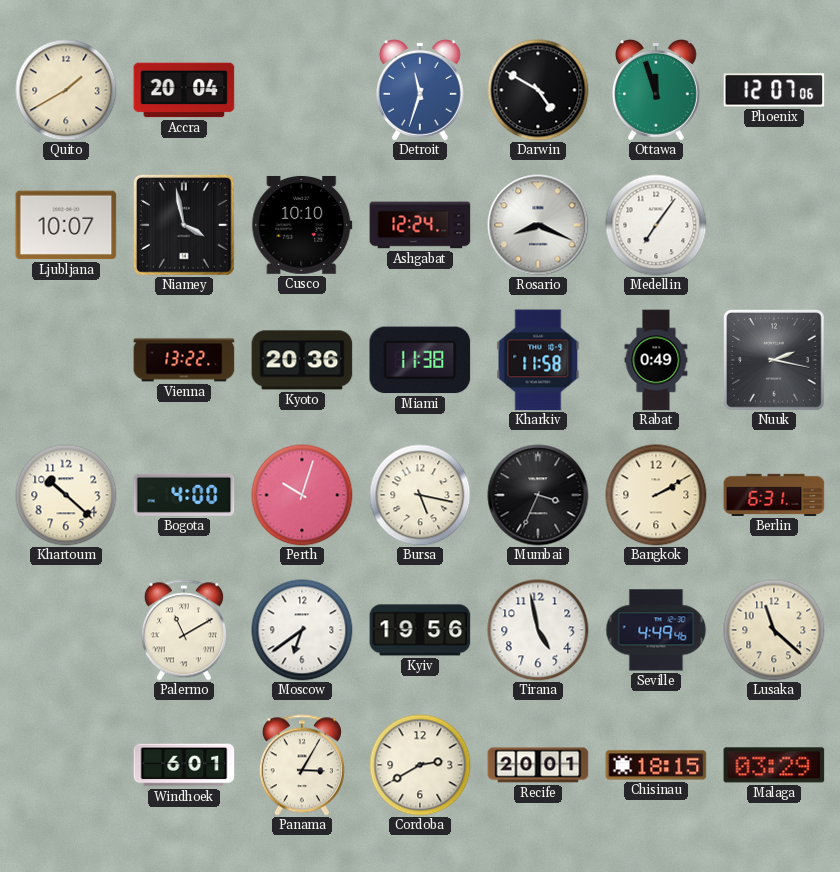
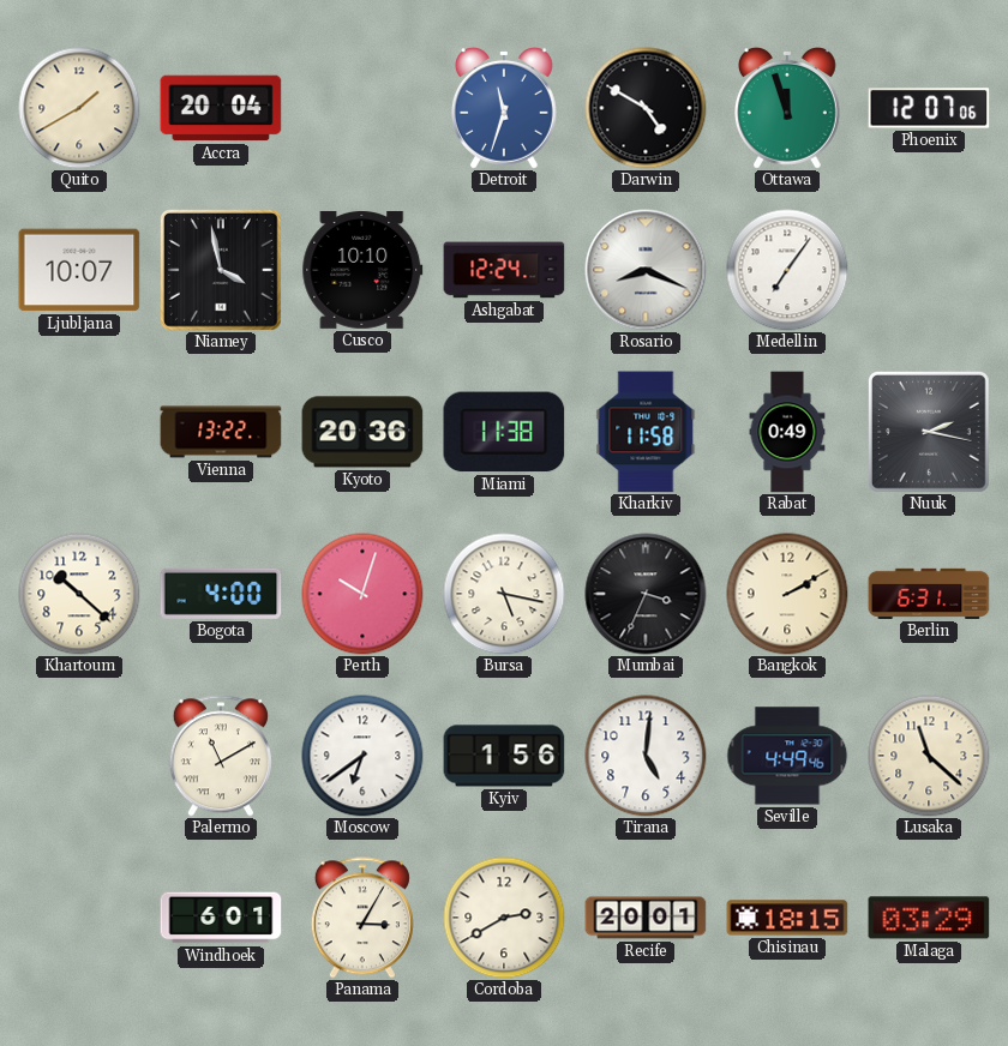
Kyiv: 19:56 -> 1:56 (504, 756)
Tirana: 4:58 -> 5:01 (646, 756)
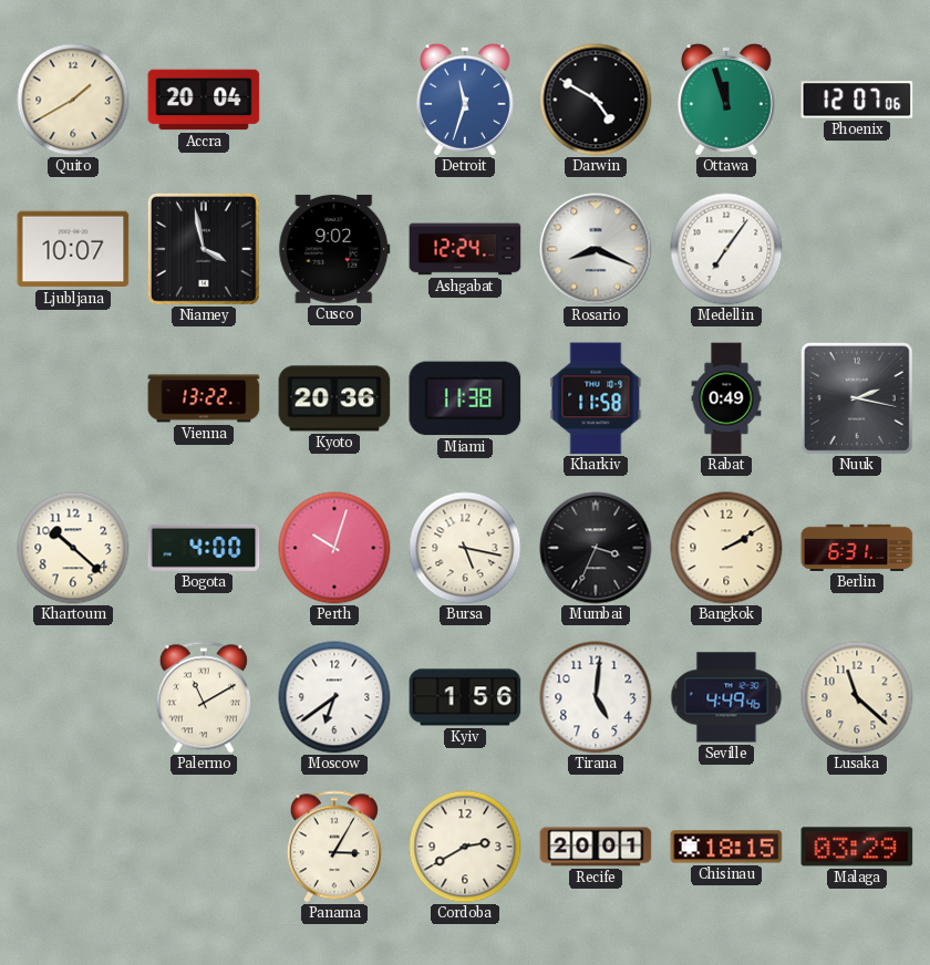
Cusco: 10:10 -> 9:02 (334, 249)
Windhoek: 6:01 -> none (221, 918)
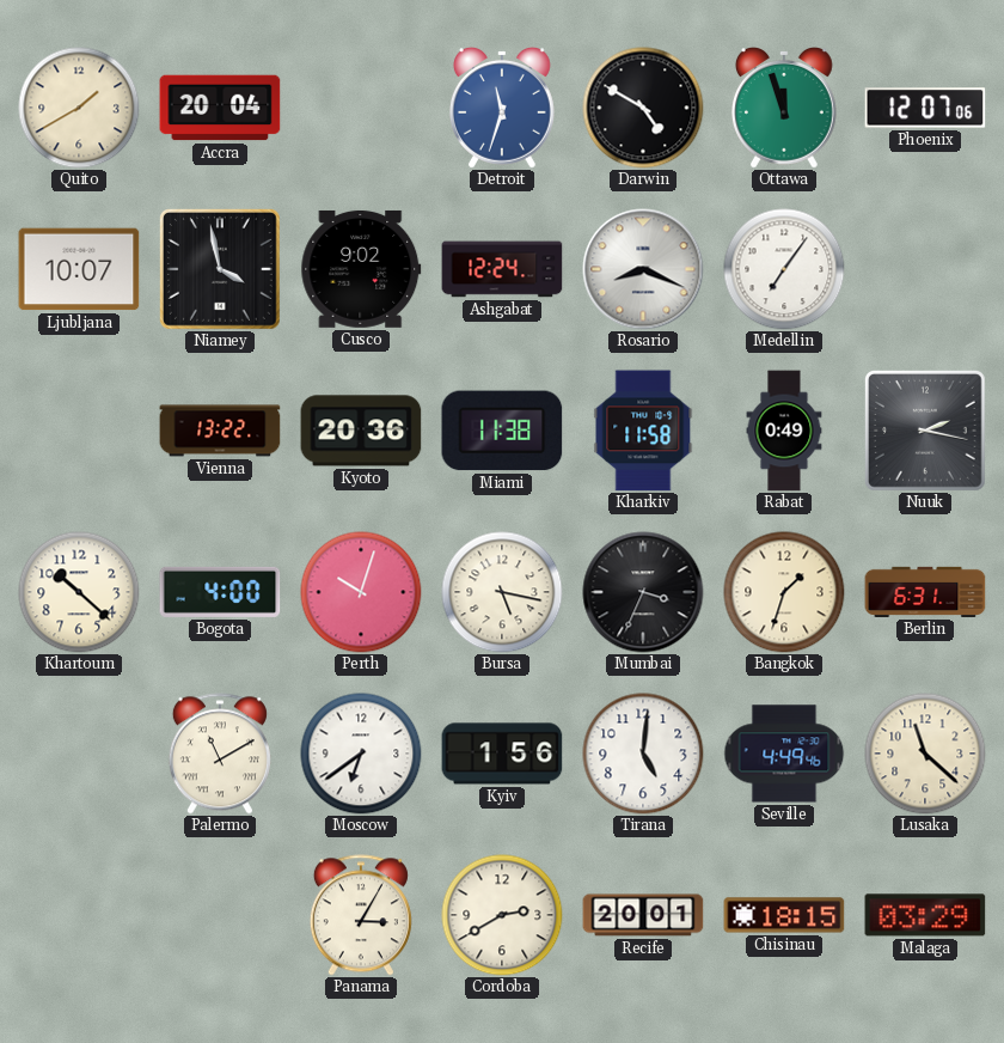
Bangkok: 2:10 -> 1:33 (784, 592)
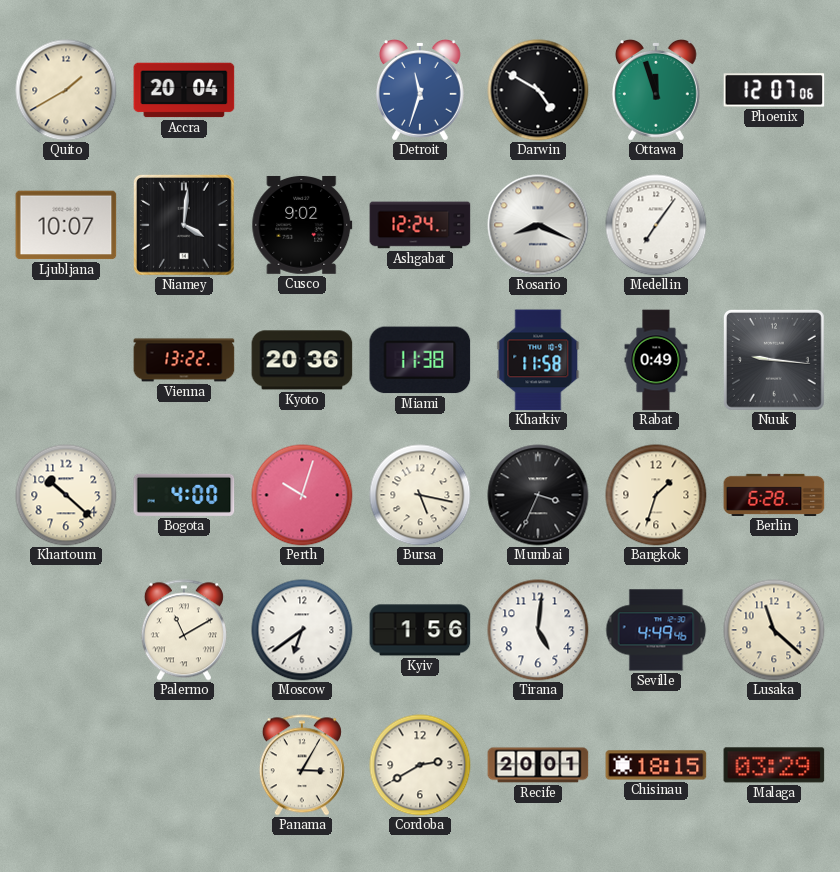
Niamey: 3:58 -> 4:01 (184, 225)
Nuuk: 2:17 -> 9:16 (774, 360)
Berlin: 6:31 -> 6:28 (774, 495)
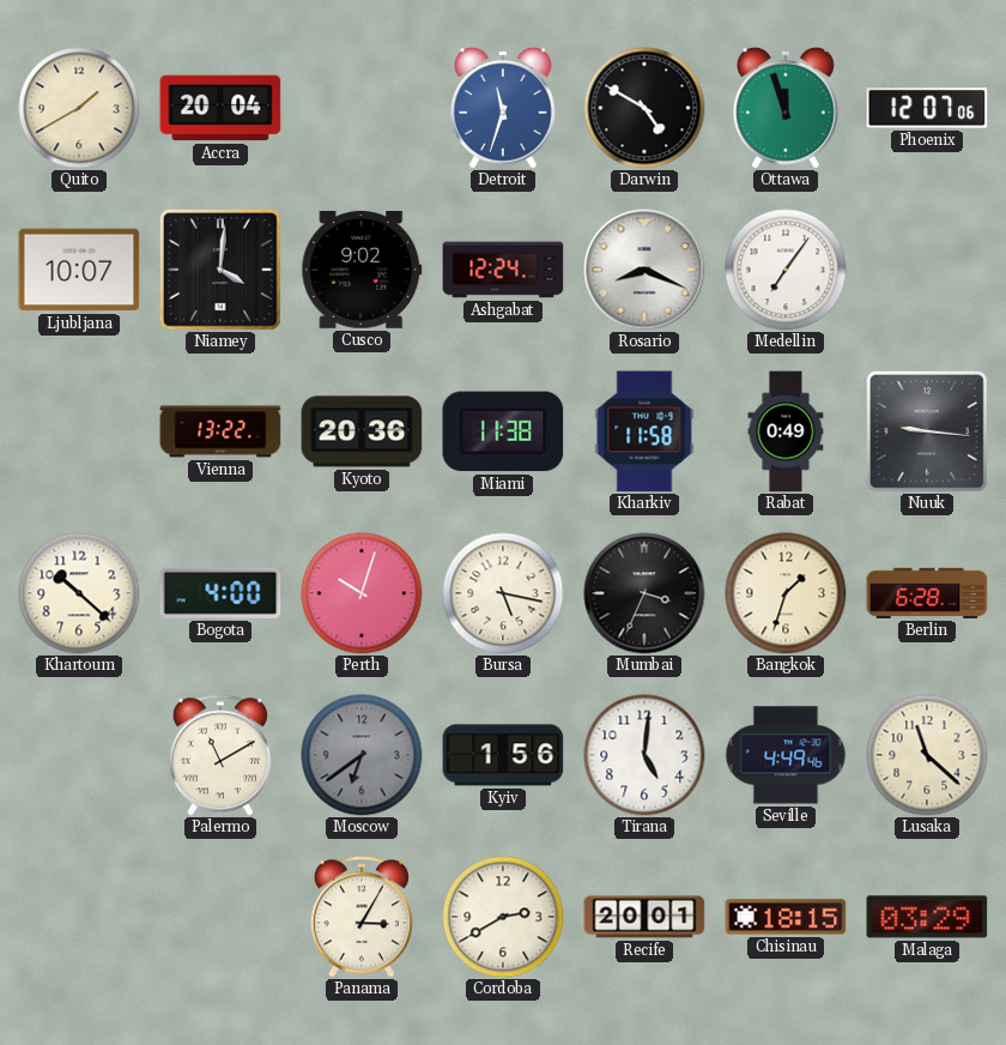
Moscow dial: white -> grey (362, 755)
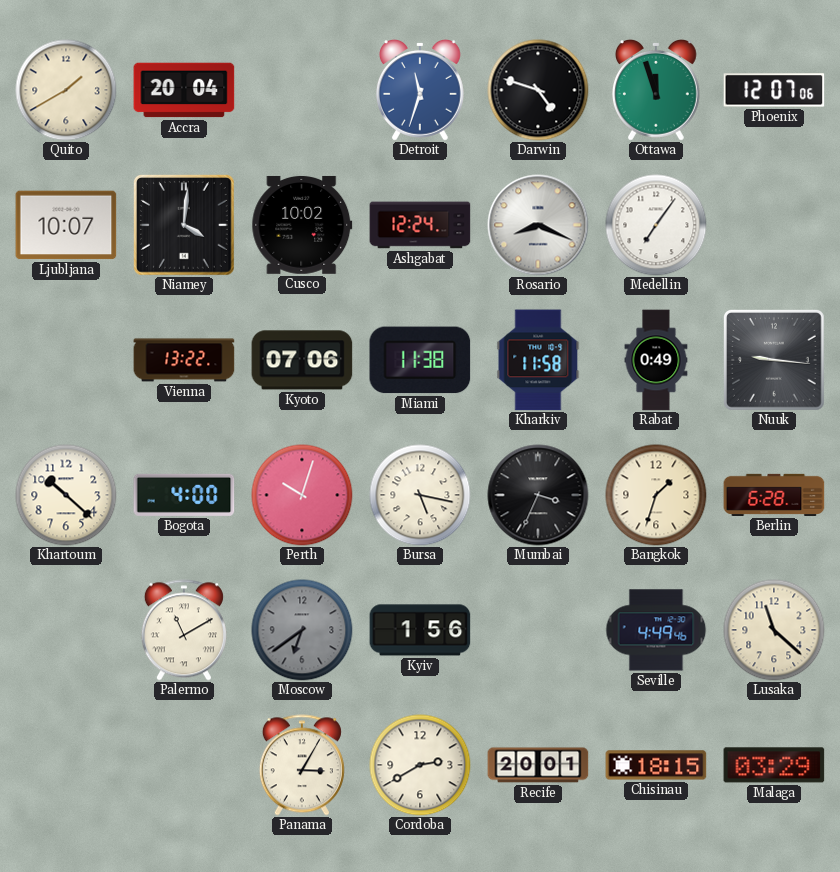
Darwin: 4:50 -> 4:48 (538, 90)
Cusco: 9:02 -> 10:02 (302, 225)
Kyoto: 20:36 -> 07:06 (302, 360)
Tirana: 5:01 -> none (644, 755)
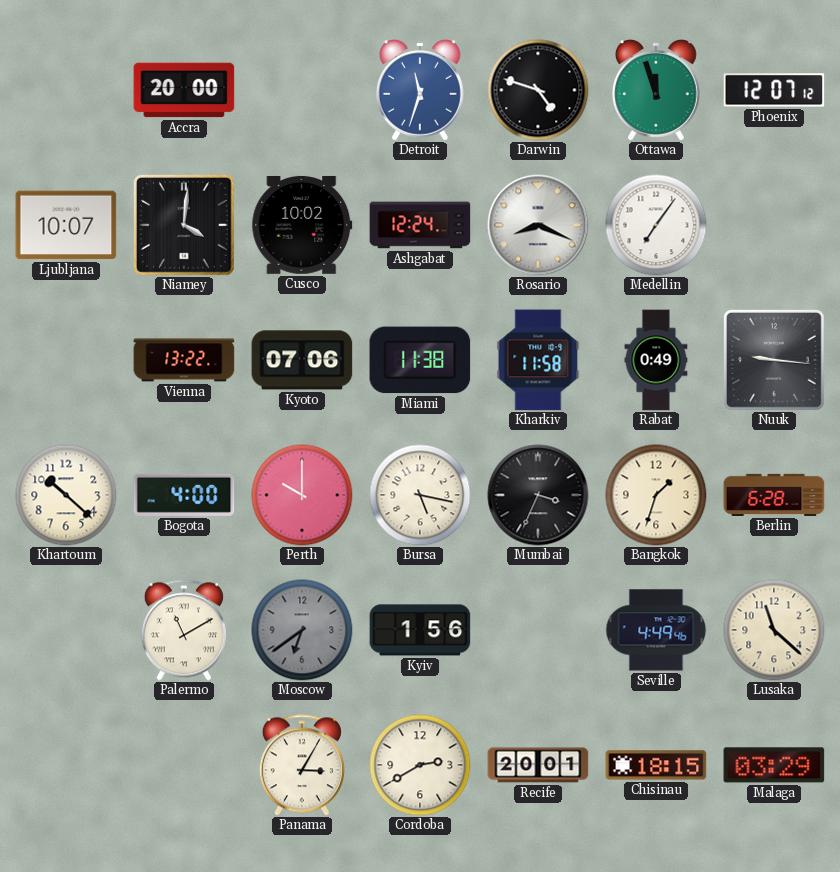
Quito: 1:40 -> none (66, 90)
Accra: 20:04 -> 20:00 (184, 90)
Phoenix: 12:07:06 -> 12:07:12 (774, 90)
Perth: 10:03 -> 10:00 (302, 495)
